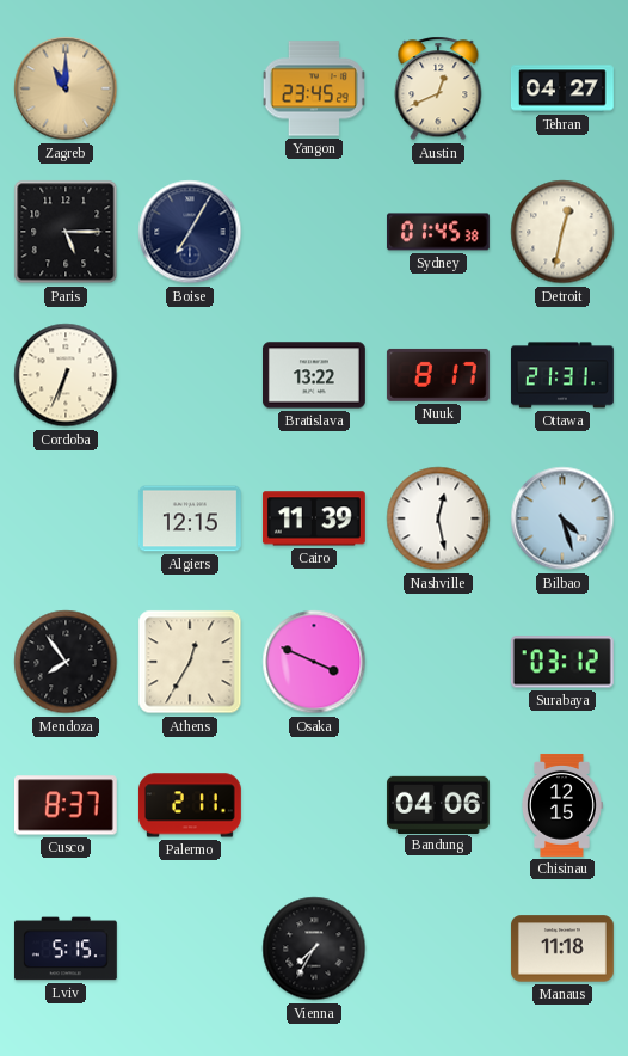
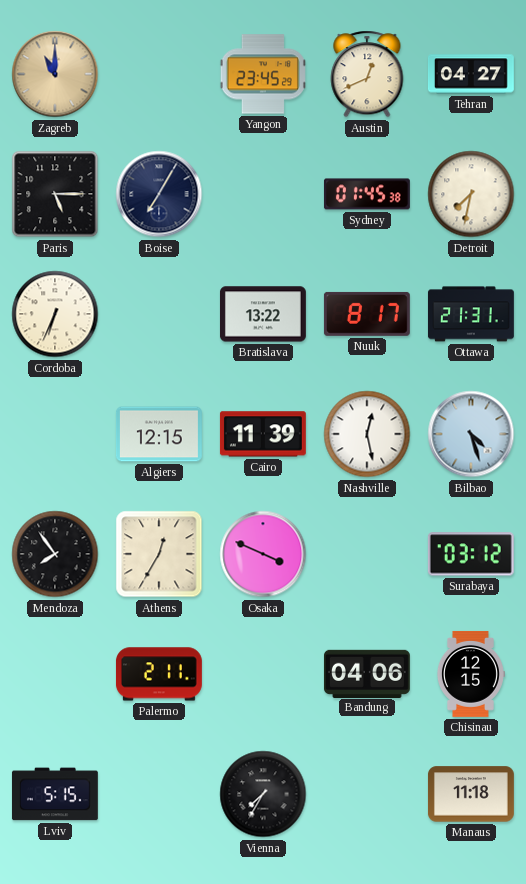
Detroit: 12:32 -> 7:32 (471, 194)
Cusco: 8:37 -> none (66, 805)
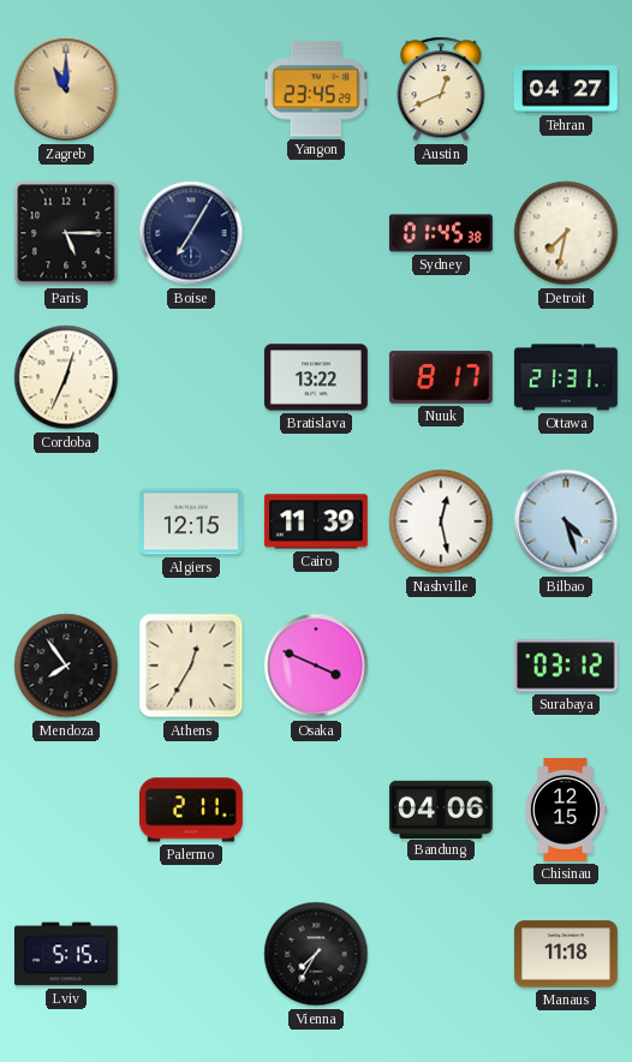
Cordoba: 6:34 -> 12:34 (66, 377)
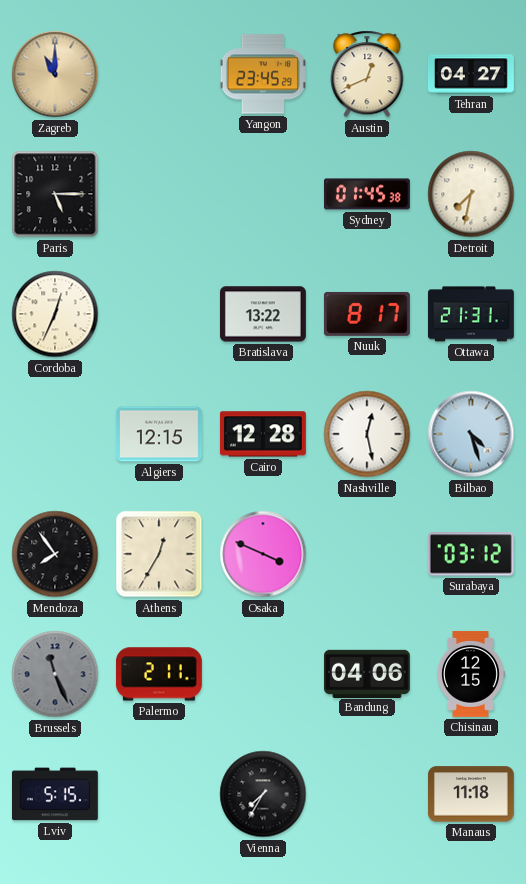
Boise: 7:05 -> none (191, 233)
Cairo: 11:39 -> 12:28 (263, 434)
Brussels: none -> 11:26 (55, 674)
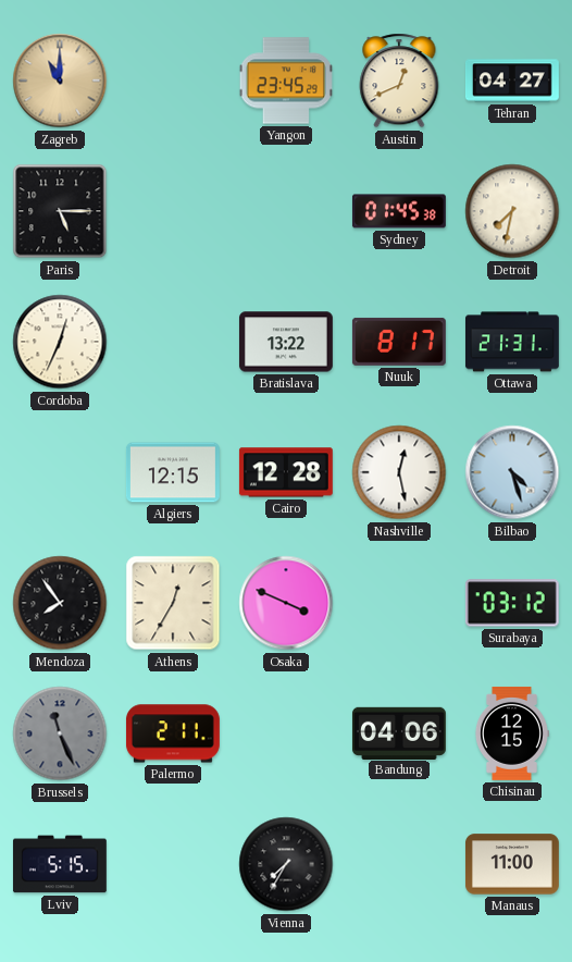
Manaus: 11:18 -> 11:00 (512, 864)
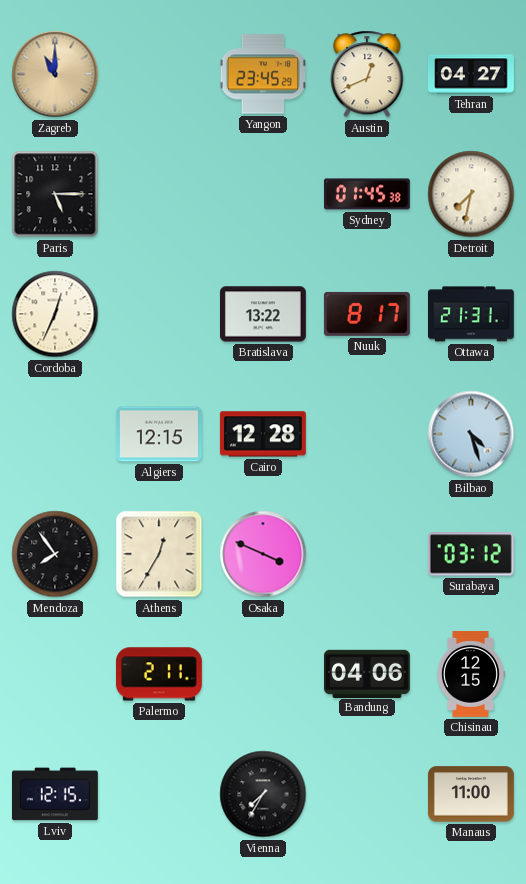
Nashville: 12:28 -> none (399, 472)
Brussels: 11:26 -> none (60, 733)
Lviv: 5:15 -> 12:15 (55, 794)
